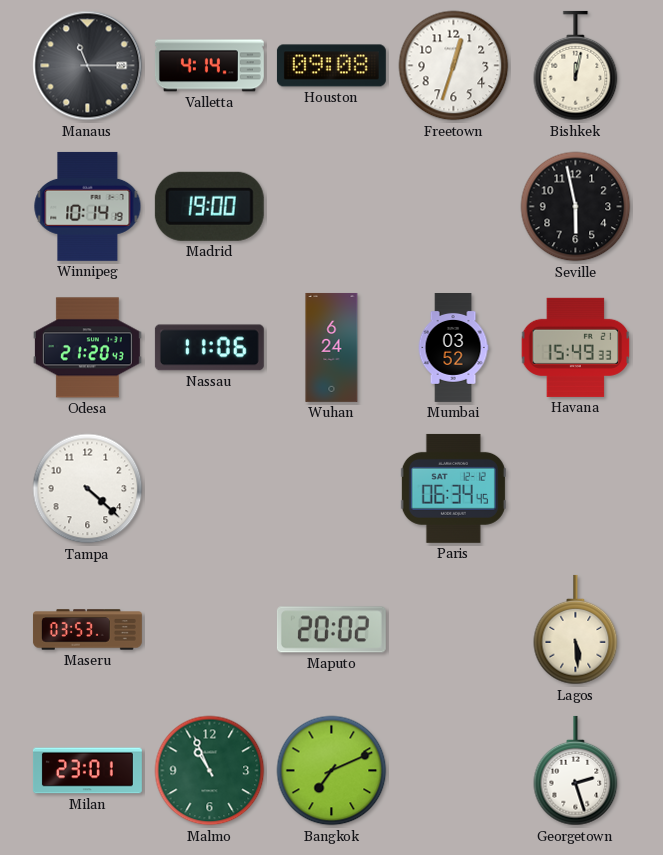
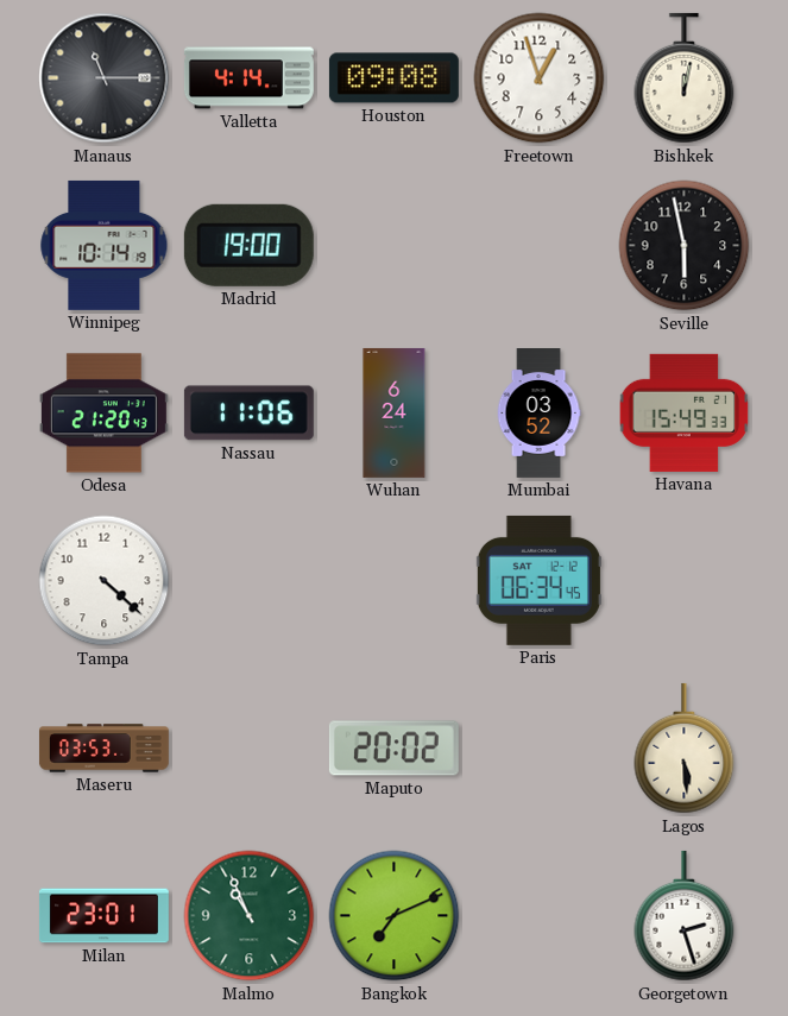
Freetown: 12:33 -> 12:57 (540, 78)
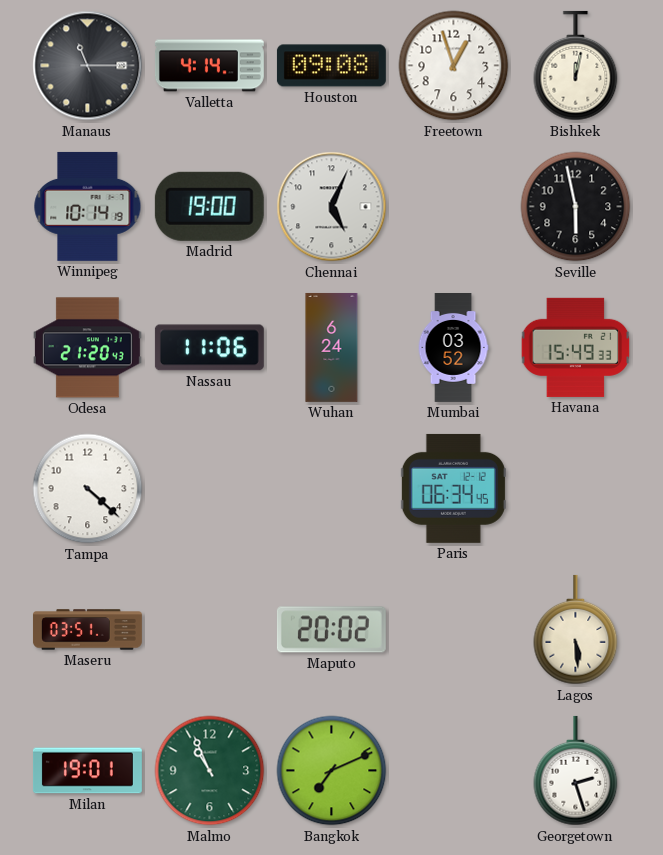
Chennai: none -> 5:04 (332, 207)
Maseru: 03:53 -> 03:51 (87, 630)
Milan: 23:01 -> 19:01 (87, 771)
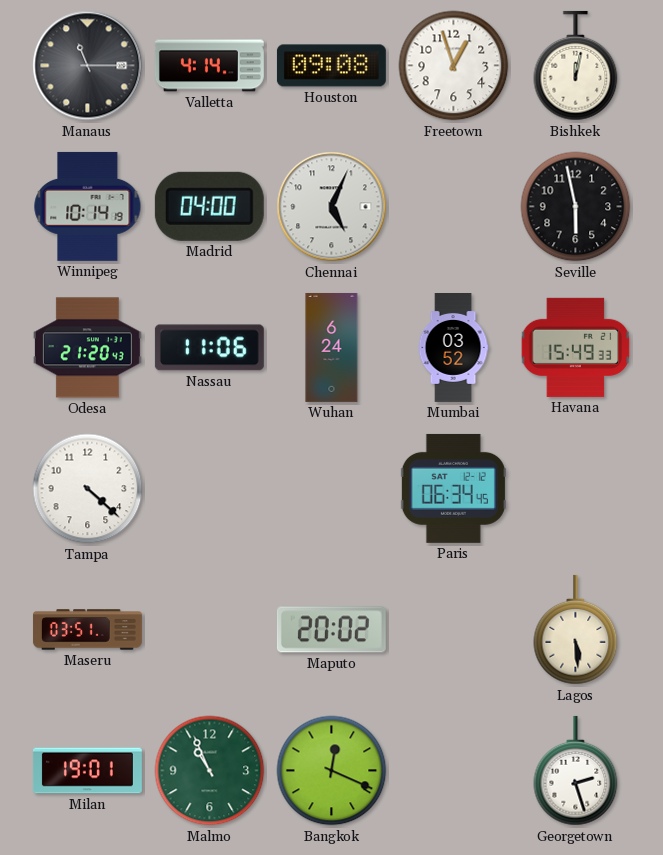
Madrid: 19:00 -> 04:00 (209, 206)
Bangkok: 7:11 -> 12:19 (332, 771)
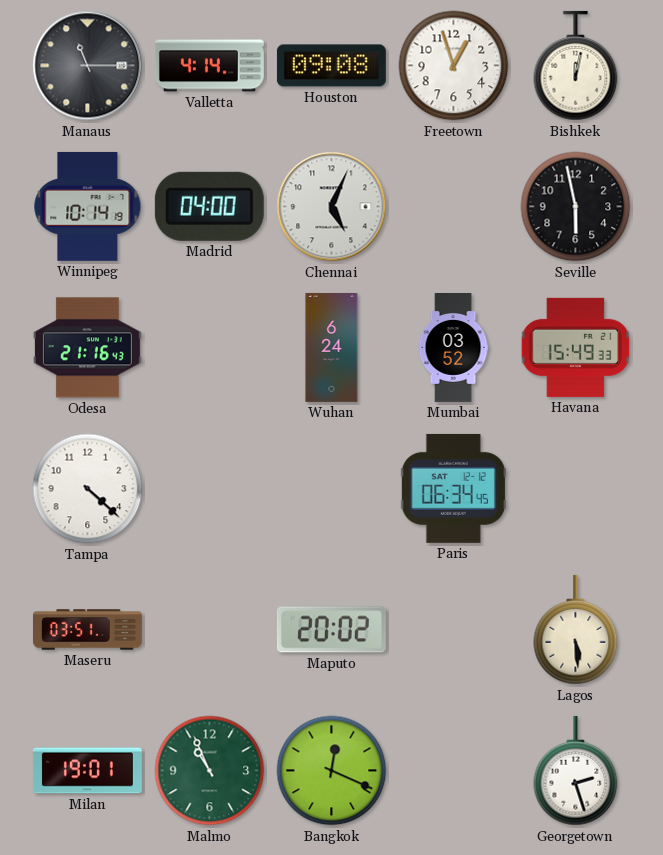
Odesa: 21:20 -> 21:16 (87, 348)
Nassau: 11:06 -> none (209, 348)
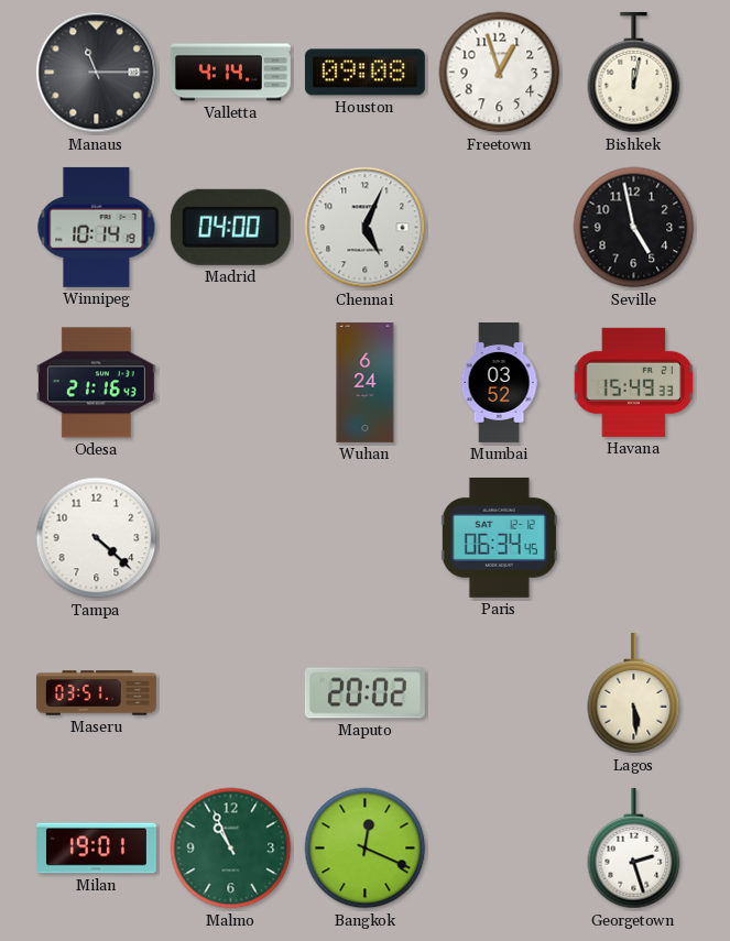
Seville: 5:58 -> 4:58 (634, 228)
